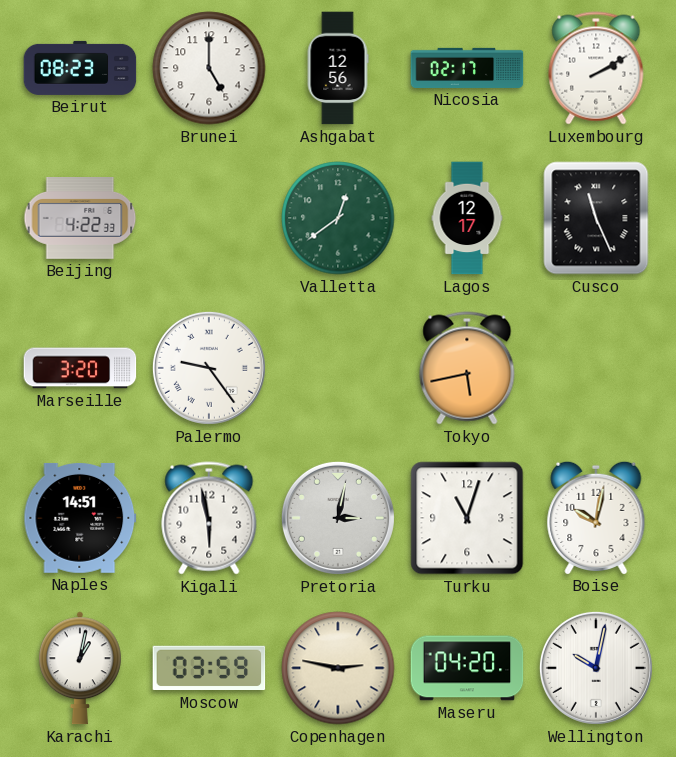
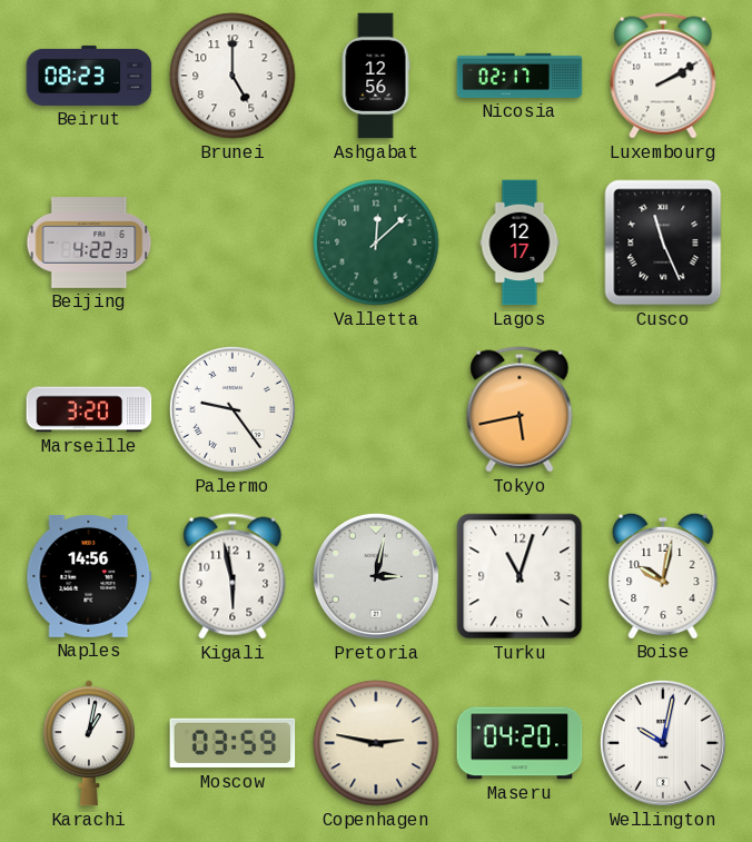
Valletta: 12:39 -> 12:08 (376, 242)
Naples: 14:51 -> 14:56 (89, 576)
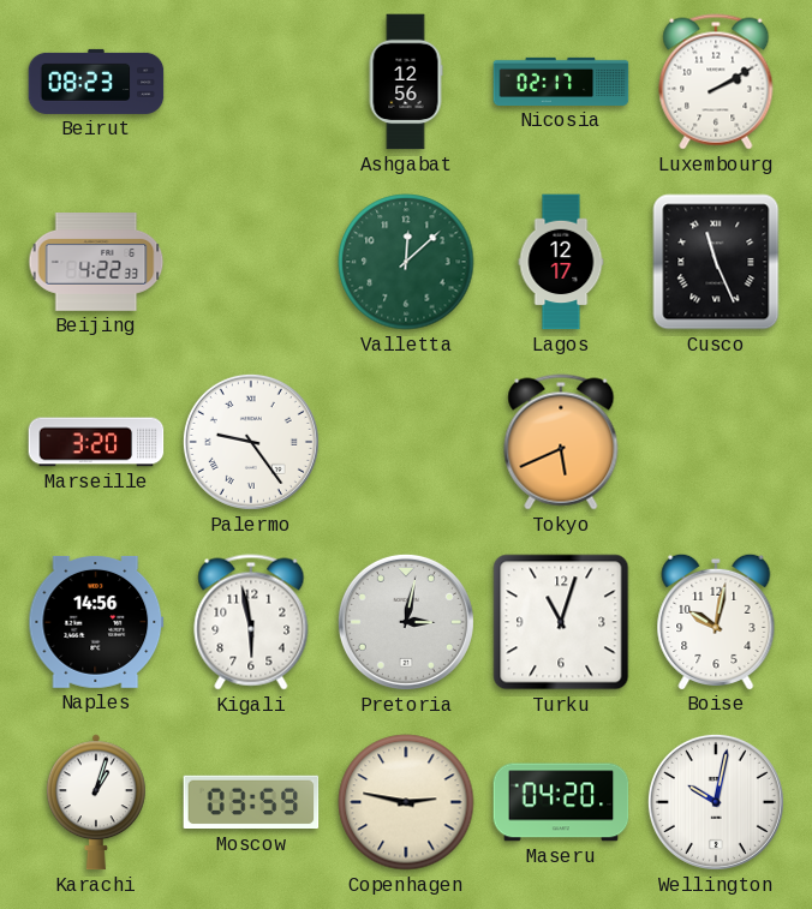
Brunei: 5:00 -> none (232, 76)
Tokyo: 5:43 -> 5:41 (561, 442)
Karachi: 1:02 -> 1:03 (96, 802)
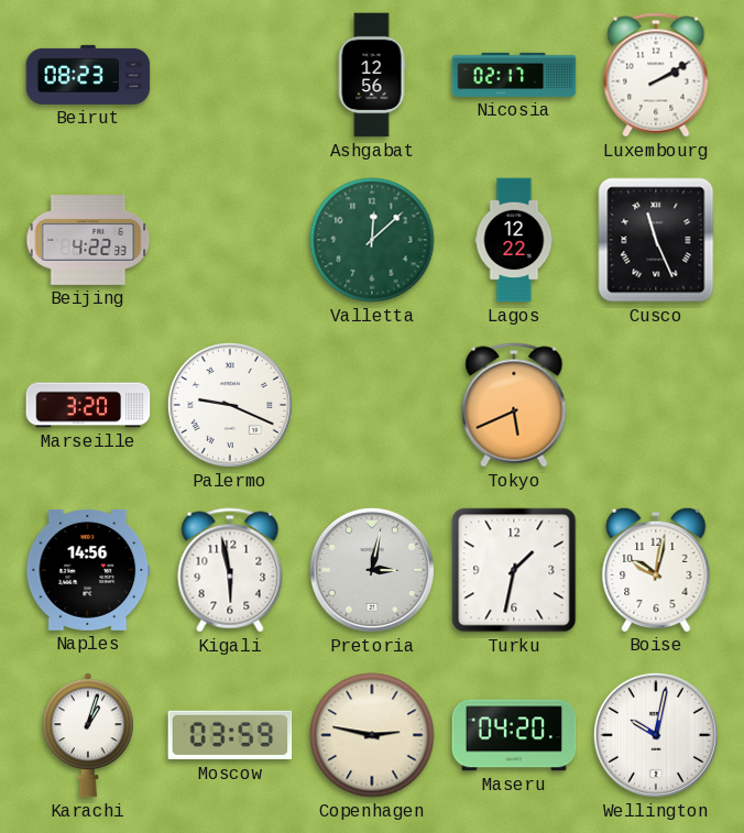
Lagos: 12:17 -> 12:22 (514, 240)
Palermo: 9:24 -> 9:19 (230, 405)
Turku: 11:03 -> 1:32 (514, 570)
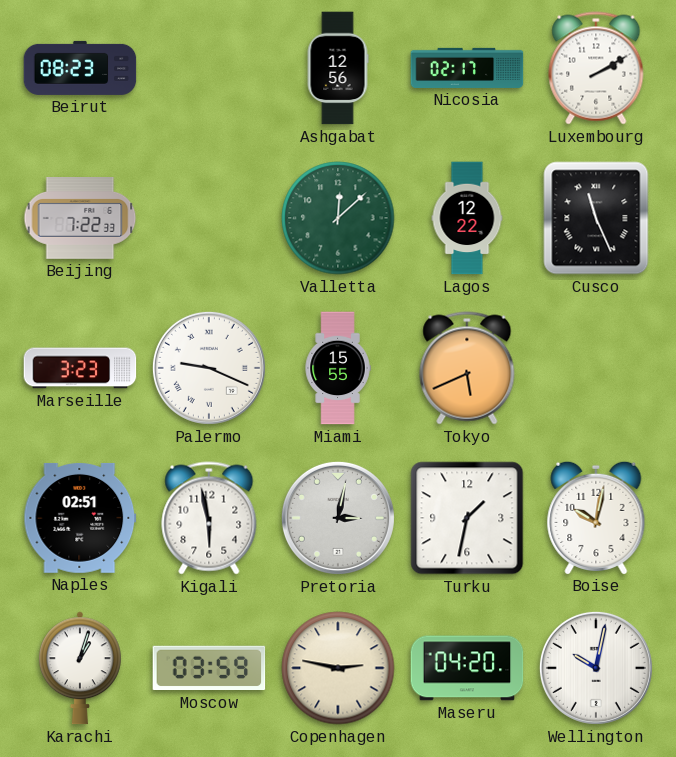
Beijing: 4:22 -> 7:22 (80, 219)
Marseille: 3:20 -> 3:23 (80, 368)
Miami: none -> 15:55 (338, 368)
Naples: 14:56 -> 02:51 (80, 518)
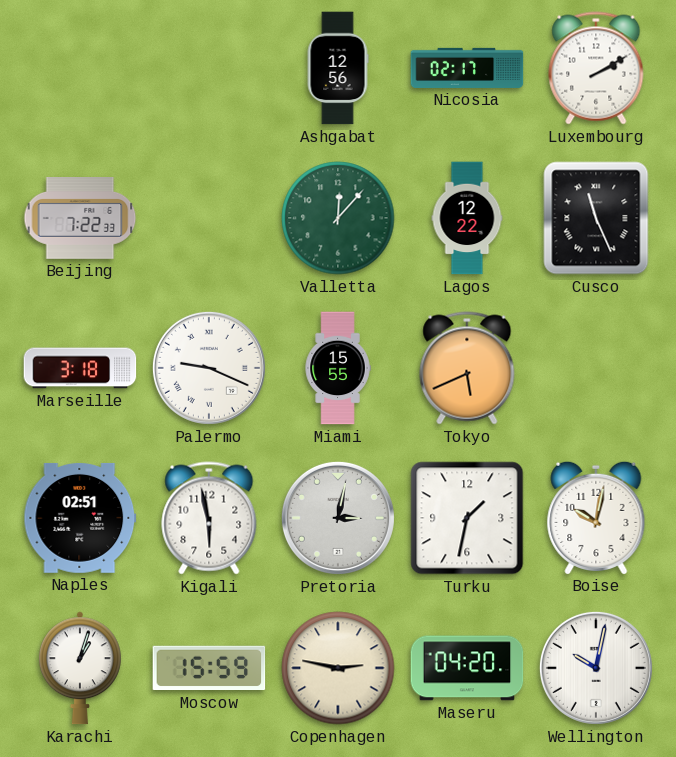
Beirut: 08:23 -> none (80, 68)
Valletta: 12:08 -> 12:07 (338, 218)
Marseille: 3:23 -> 3:18 (80, 368)
Moscow: 03:59 -> 15:59 (209, 668)
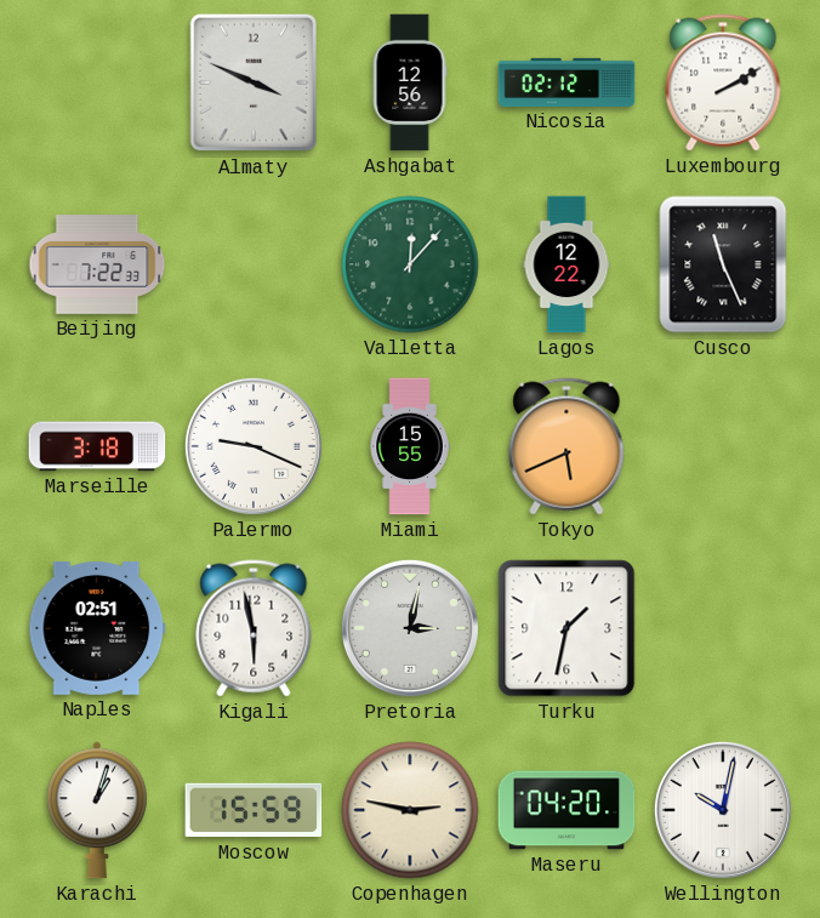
Almaty: none -> 3:49 (254, 82)
Nicosia: 02:17 -> 02:12 (566, 82)
Boise: 10:02 -> none (596, 517)
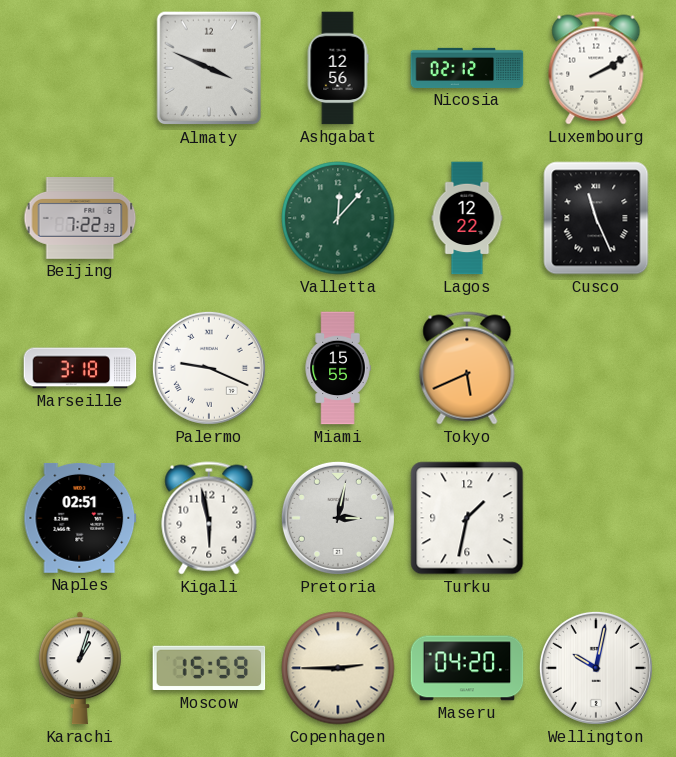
Copenhagen: 2:47 -> 2:45 (338, 668)
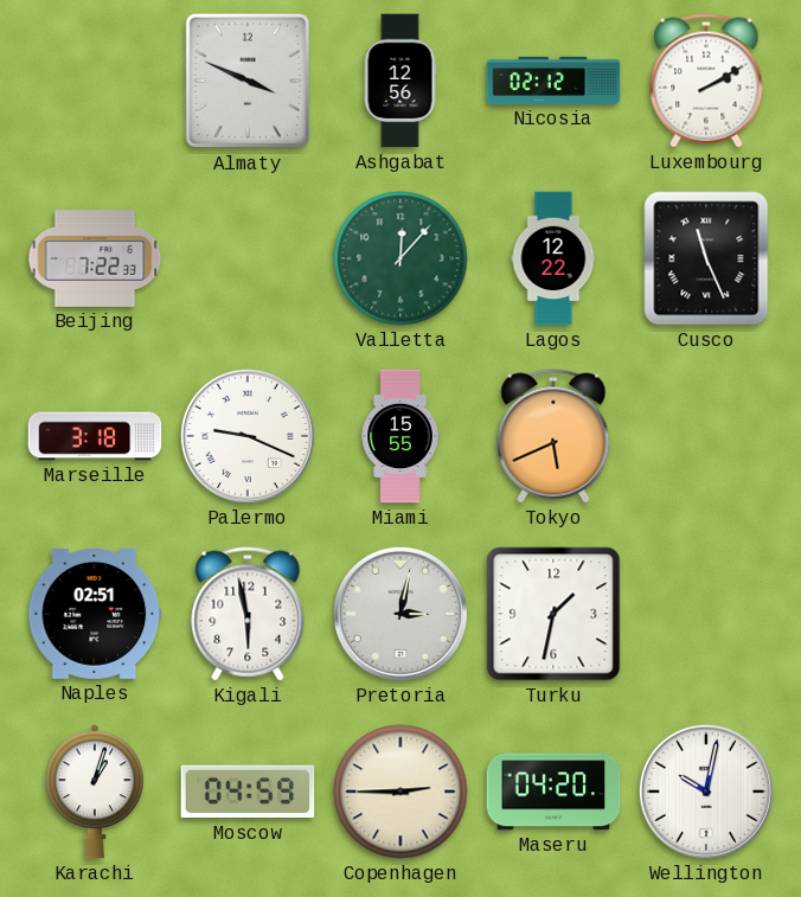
Moscow: 15:59 -> 04:59 (248, 792)
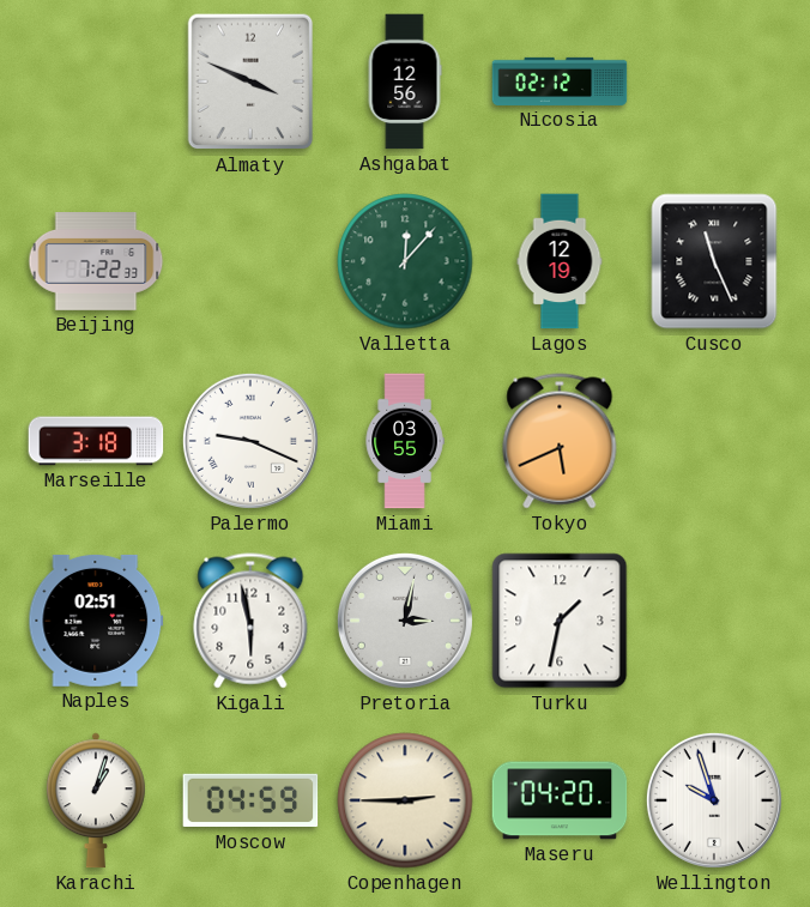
Luxembourg: 2:10 -> none (706, 81)
Lagos: 12:22 -> 12:19 (560, 261)
Miami: 15:55 -> 03:55 (405, 441)
Wellington: 10:02 -> 9:57 (714, 800)
